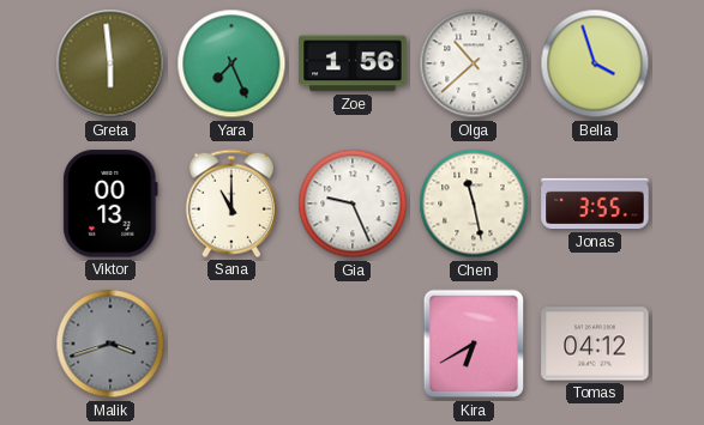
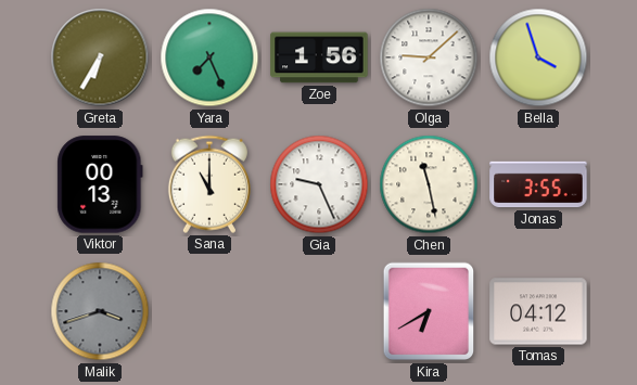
Greta: 5:59 -> 6:35 (100, 57)
Olga: 10:38 -> 9:08 (429, 57)
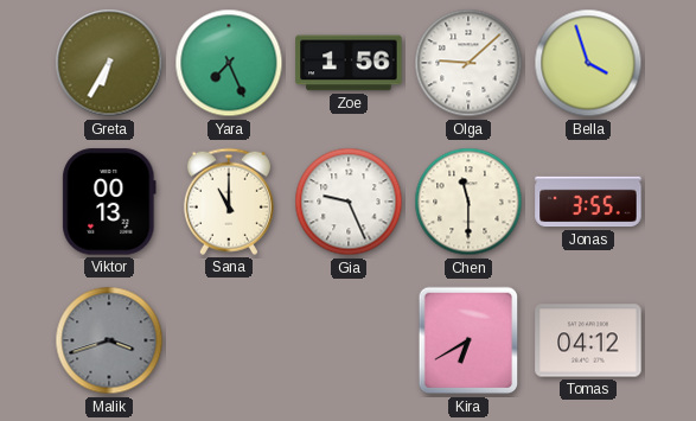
Chen: 11:28 -> 11:30 (468, 202)
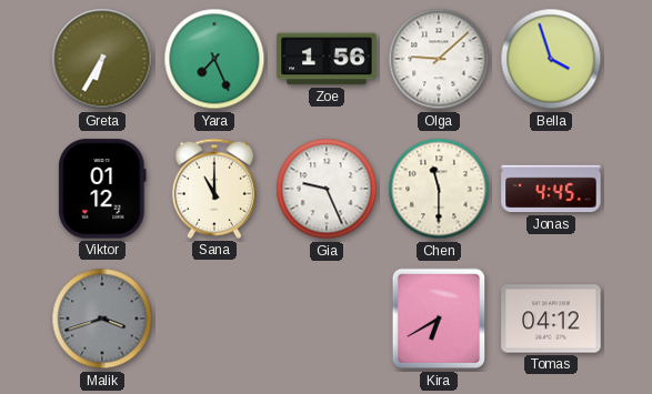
Viktor: 00:13 -> 01:12 (102, 189)
Jonas: 3:55 -> 4:45 (551, 189)
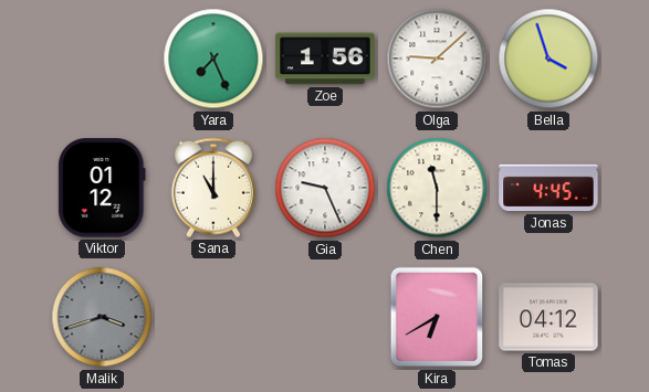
Greta: 6:35 -> none (102, 59)
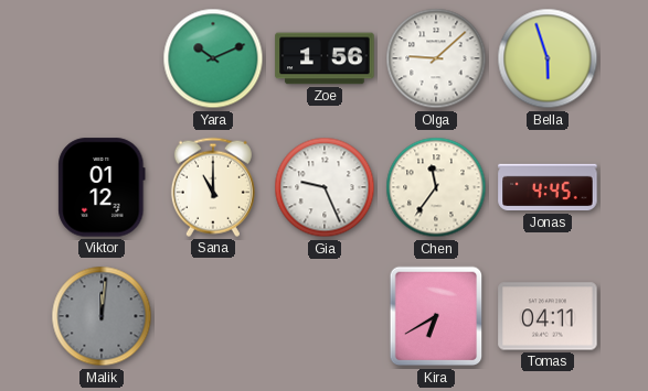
Yara: 7:26 -> 10:11 (213, 58)
Bella: 3:57 -> 5:57 (548, 58)
Chen: 11:30 -> 11:36 (436, 187)
Malik: 3:42 -> 12:01 (102, 316)
Tomas: 04:12 -> 04:11 (548, 316)
